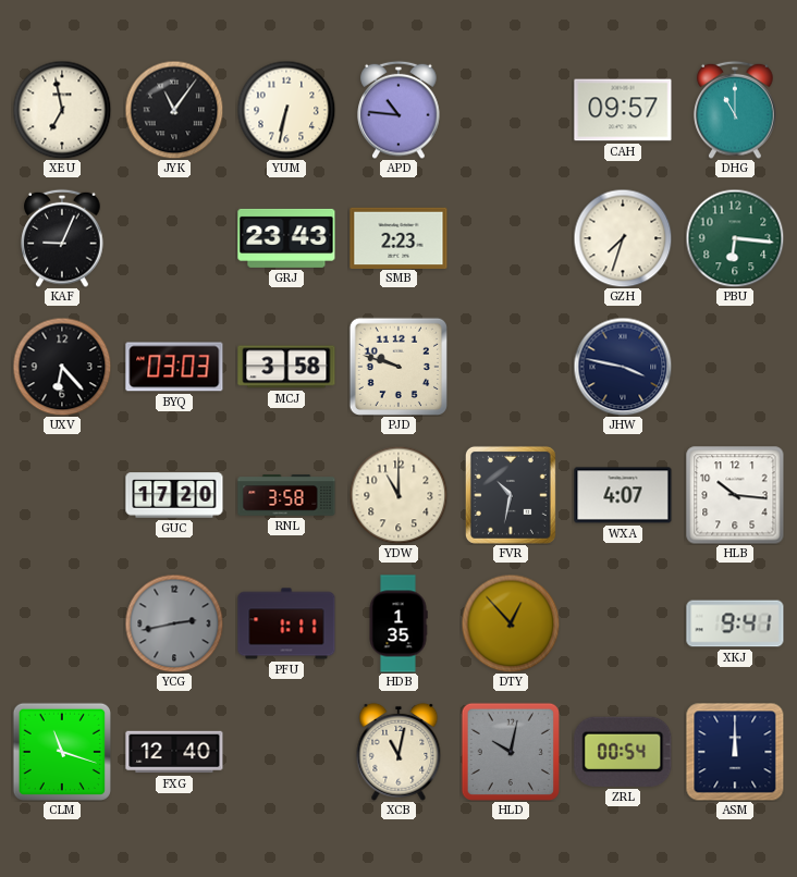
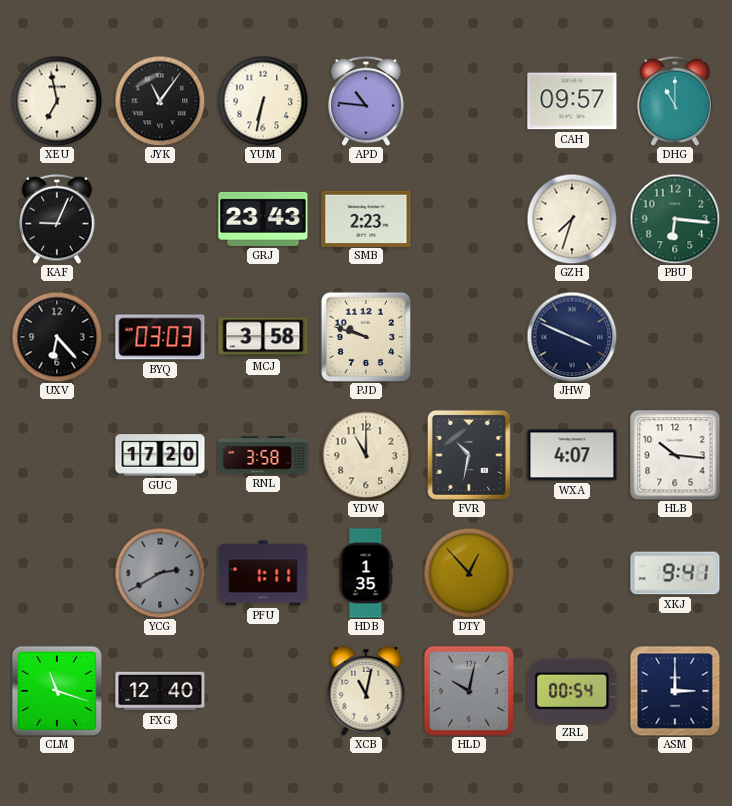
JHW: 3:47 -> 3:49 (572, 337)
YCG: 2:43 -> 2:40 (160, 573)
ASM: 12:00 -> 3:00 (675, 691)
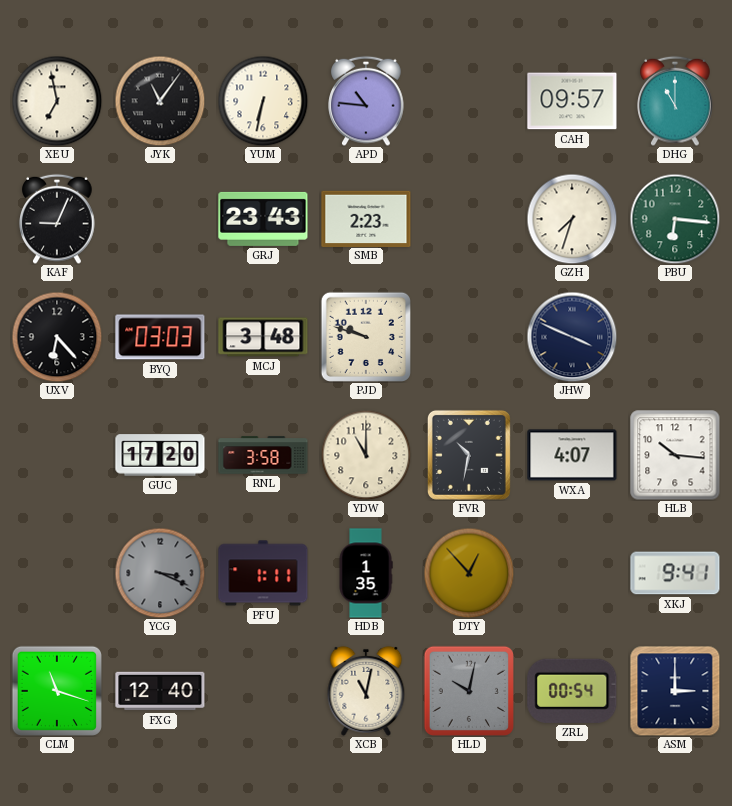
MCJ: 3:58 -> 3:48 (263, 337)
YCG: 2:40 -> 3:19 (160, 573)
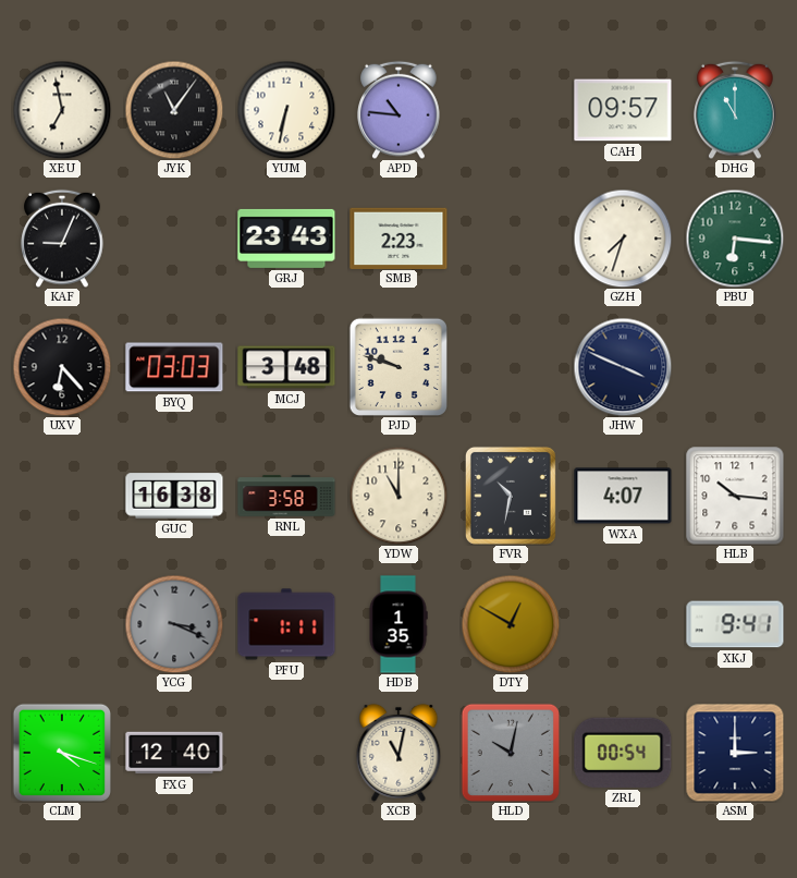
GUC: 17:20 -> 16:38 (174, 496)
DTY: 12:53 -> 12:50 (511, 624)
CLM: 11:18 -> 4:18 (62, 753)
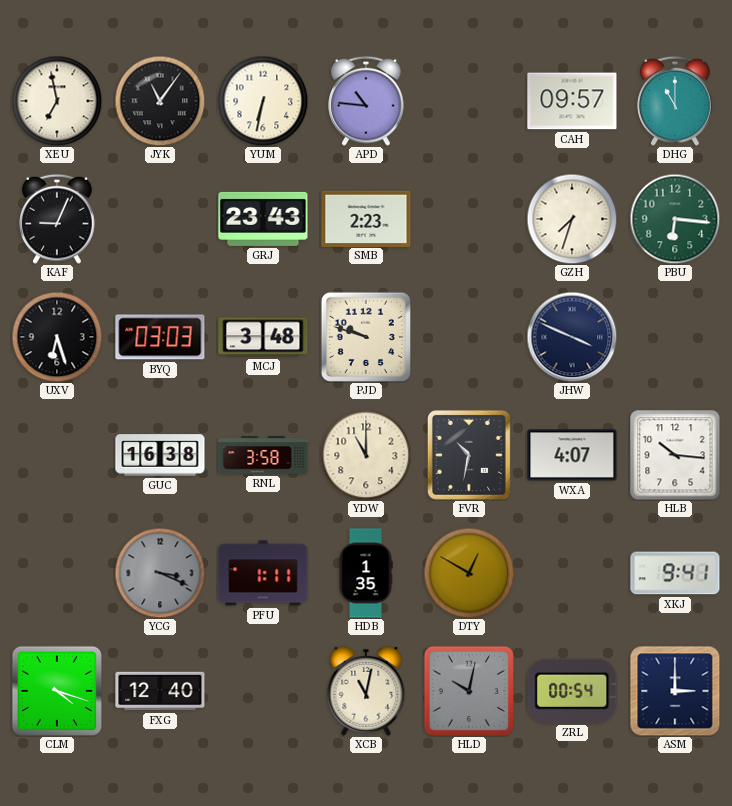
UXV: 6:23 -> 6:27 (57, 337)
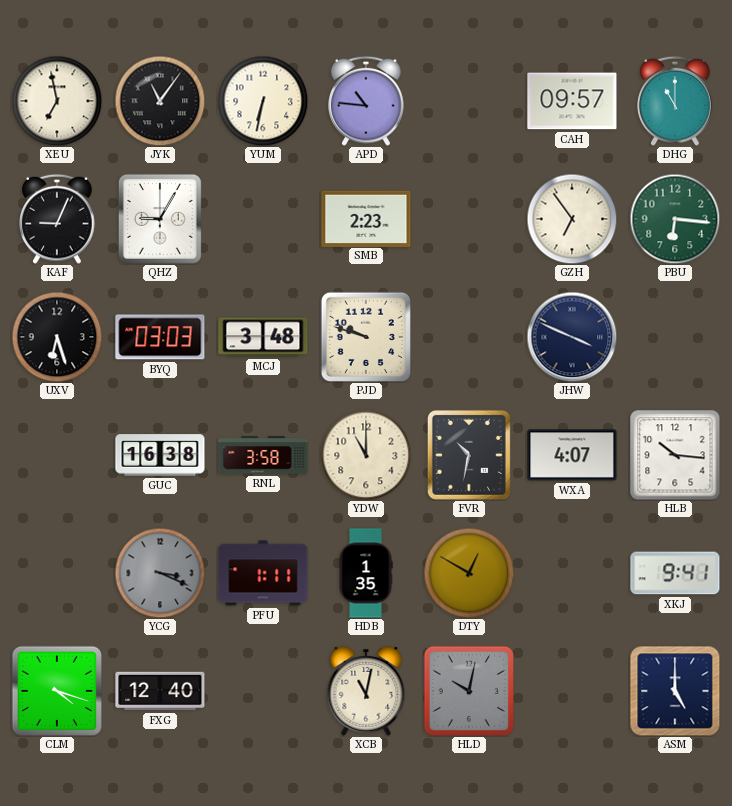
QHZ: none -> 9:05 (160, 219)
GRJ: 23:43 -> none (263, 219)
GZH: 7:33 -> 6:54 (572, 219)
ZRL: 00:54 -> none (572, 691)
ASM: 3:00 -> 5:00 (675, 691)
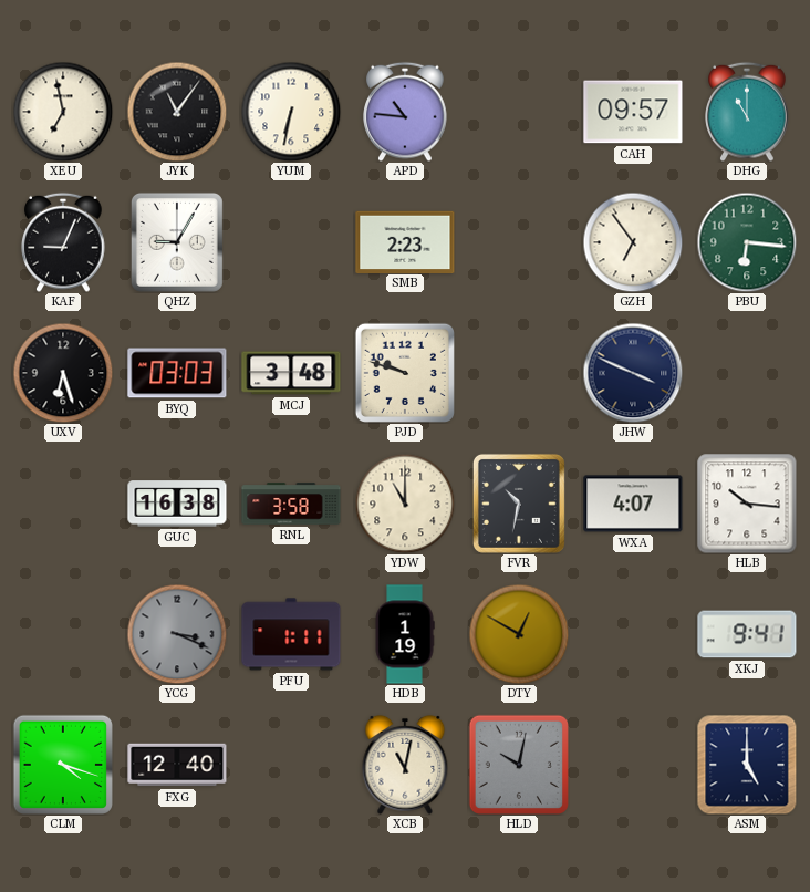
HDB: 1:35 -> 1:19 (405, 634)
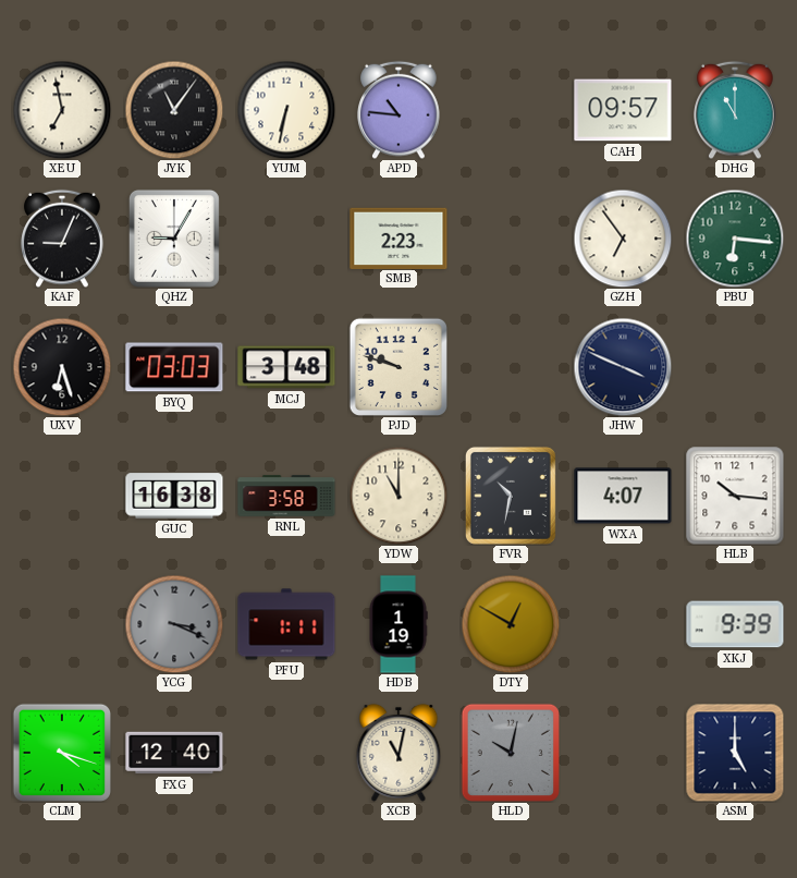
XKJ: 9:41 -> 9:39 (735, 624)
